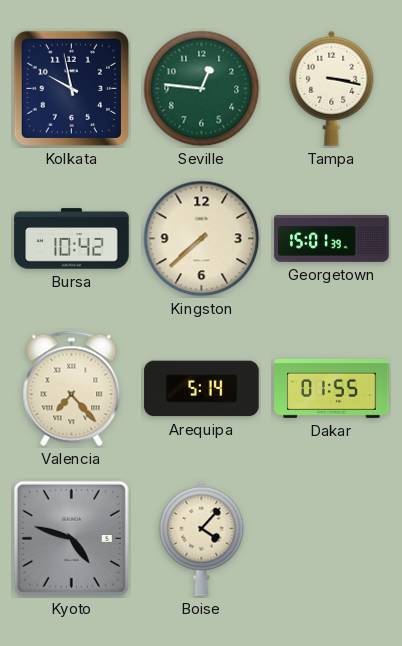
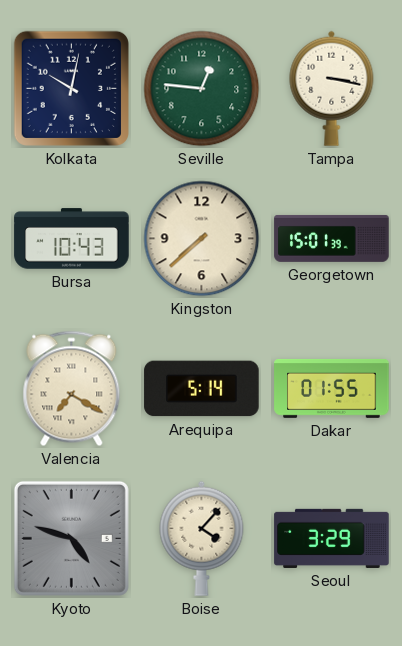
Kolkata: 9:58 -> 10:02 (71, 88)
Bursa: 10:42 -> 10:43 (72, 239)
Valencia: 7:23 -> 7:20 (72, 389)
Seoul: none -> 3:29 (332, 538)
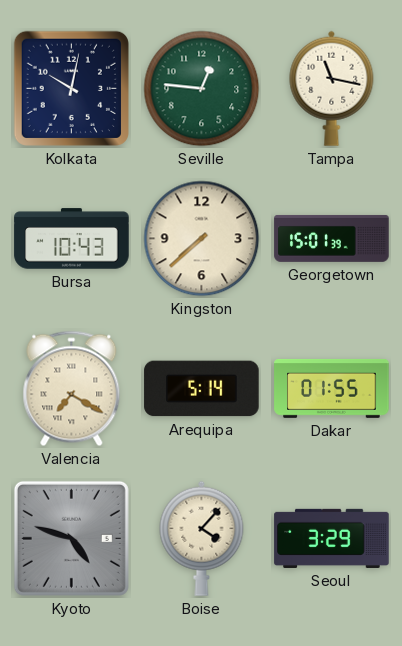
Tampa: 3:17 -> 11:17 (332, 88)
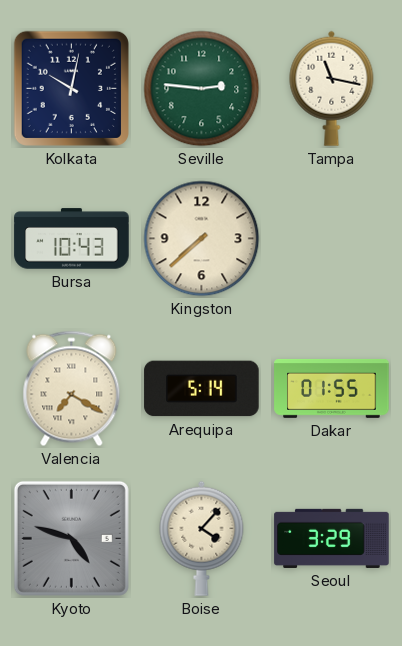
Seville: 12:46 -> 2:46 (202, 89)
Georgetown: 15:01 -> none (332, 238)
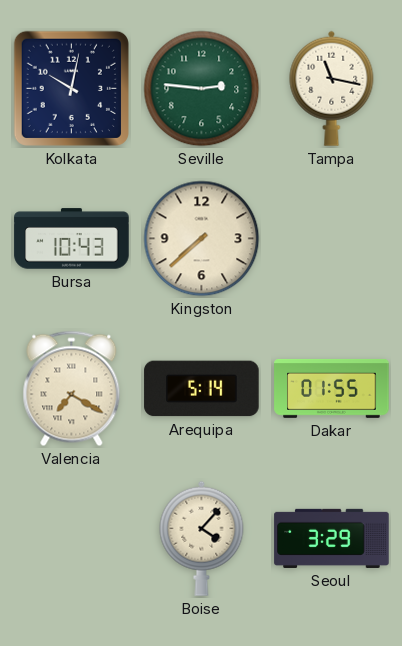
Kyoto: 4:48 -> none (71, 538)
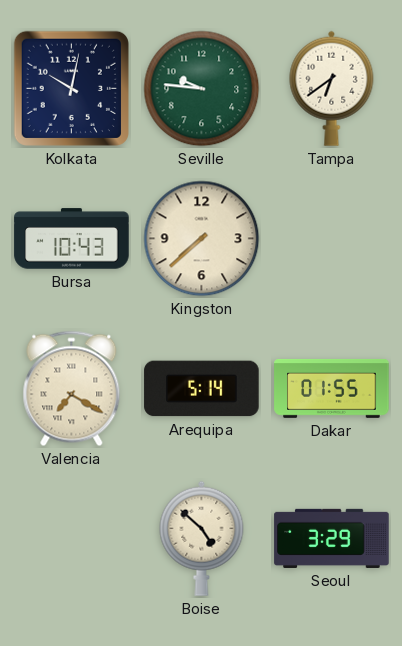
Seville: 2:46 -> 9:46 (202, 89)
Tampa: 11:17 -> 6:39 (332, 88)
Boise: 4:07 -> 4:52 (202, 538)
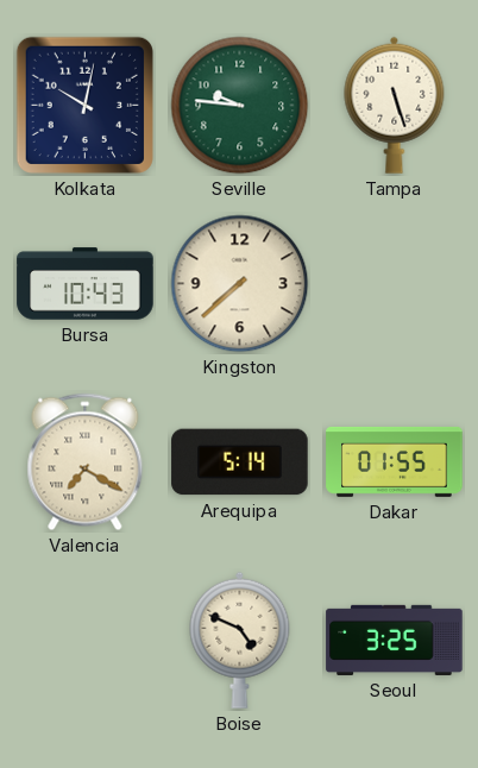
Tampa: 6:39 -> 5:27 (395, 105)
Boise: 4:52 -> 4:49 (240, 640)
Seoul: 3:29 -> 3:25 (395, 640)
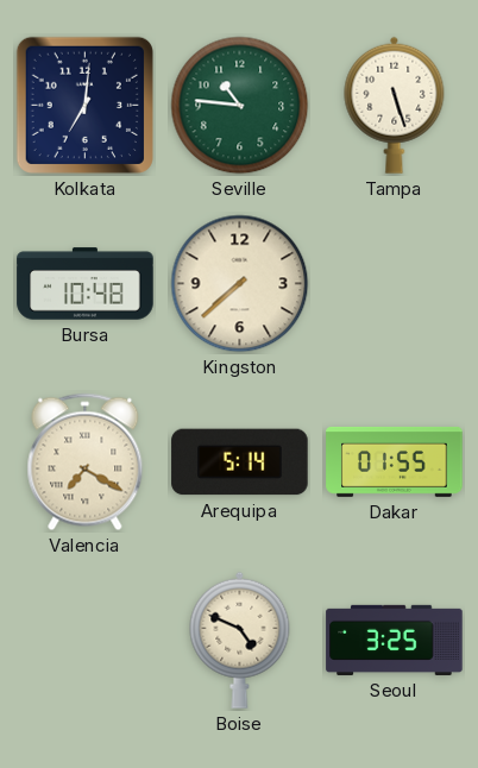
Kolkata: 10:02 -> 7:01 (84, 105)
Seville: 9:46 -> 10:46 (240, 106)
Bursa: 10:43 -> 10:48 (86, 284)
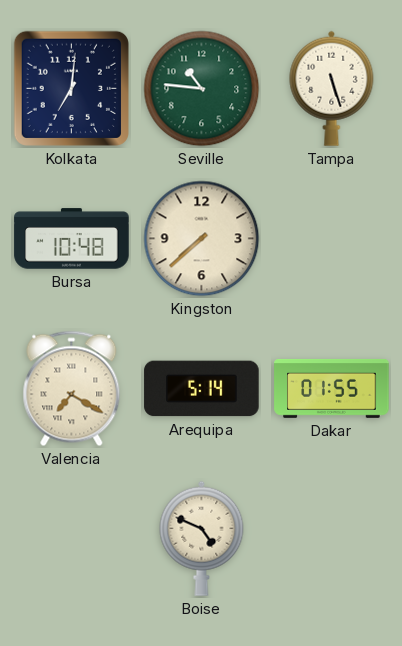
Seoul: 3:25 -> none (395, 640)
